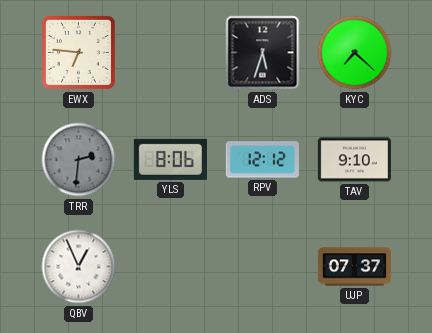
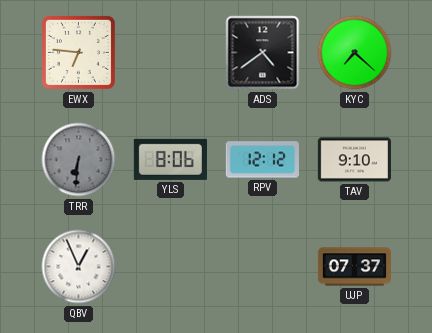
ADS: 5:33 -> 4:39 (263, 53)
TRR: 2:31 -> 6:31 (79, 160)
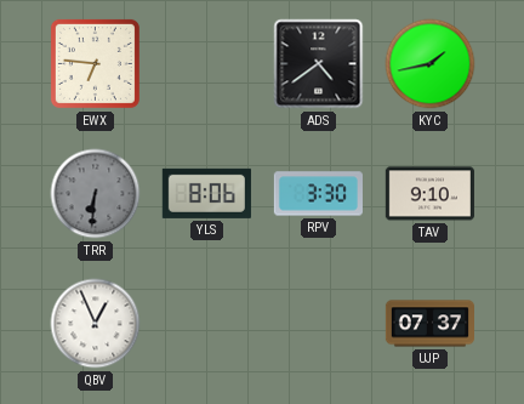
KYC: 7:22 -> 1:43 (431, 64)
RPV: 12:12 -> 3:30 (318, 194)
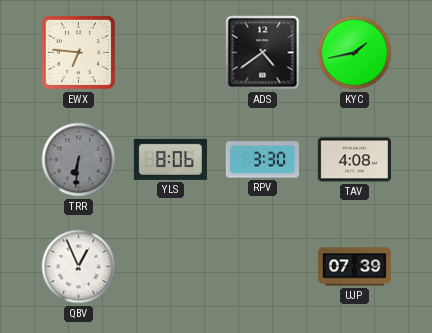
TAV: 9:10 -> 4:08 (354, 160)
UJP: 07:37 -> 07:39 (354, 267)
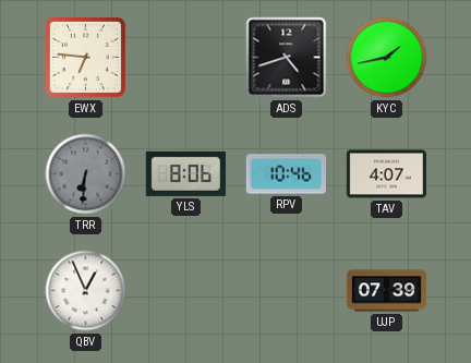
ADS: 4:39 -> 4:42 (287, 58)
RPV: 3:30 -> 10:46 (286, 174)
TAV: 4:08 -> 4:07 (386, 174)
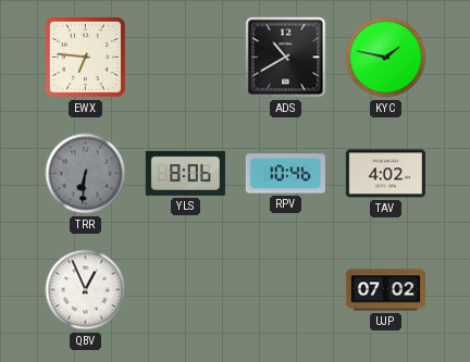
ADS: 4:42 -> 10:40 (286, 58)
KYC: 1:43 -> 1:47 (386, 58)
TAV: 4:07 -> 4:02 (385, 174)
UJP: 07:39 -> 07:02 (385, 290)
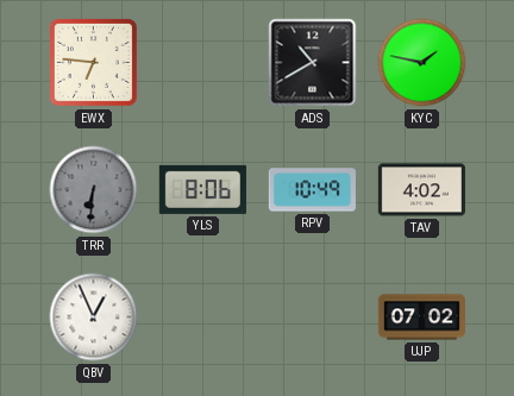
RPV: 10:46 -> 10:49 (312, 190)
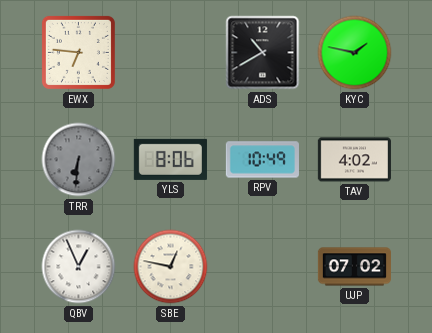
SBE: none -> 12:47 (171, 267)
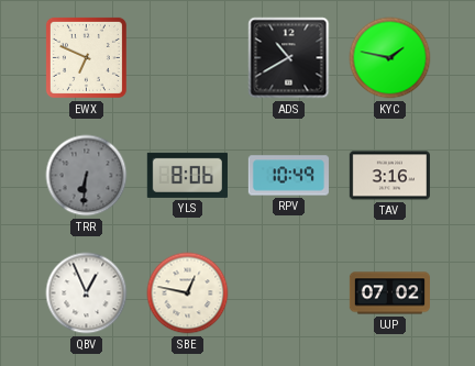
EWX: 6:46 -> 6:49 (86, 57)
TAV: 4:02 -> 3:16 (389, 176)
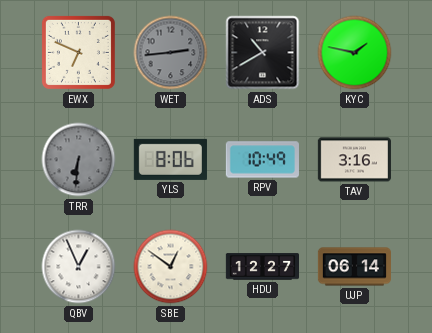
WET: none -> 2:44 (171, 53)
SBE: 12:47 -> 12:51 (171, 267)
HDU: none -> 12:27 (262, 267)
UJP: 07:02 -> 06:14 (354, 267)
